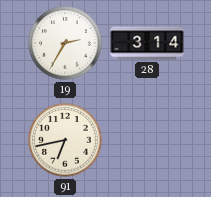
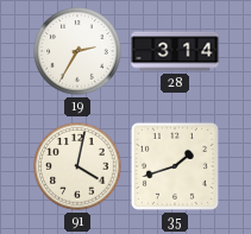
91: 6:43 -> 4:02 (77, 166)
35: none -> 1:42 (175, 166)
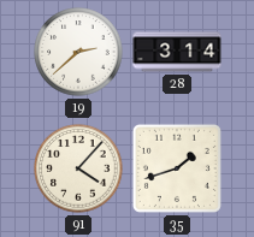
19: 2:35 -> 2:38 (78, 52)
91: 4:02 -> 4:07 (78, 168)
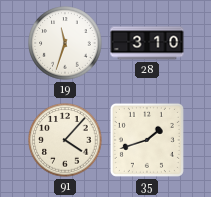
19: 2:38 -> 11:33 (65, 43)
28: 3:14 -> 3:10 (147, 43)
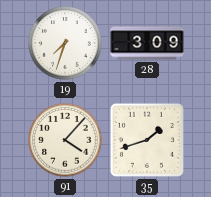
19: 11:33 -> 7:33 (65, 43)
28: 3:10 -> 3:09 (147, 43)
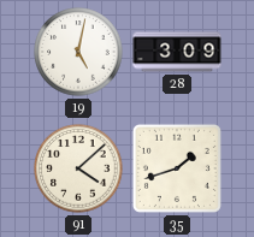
19: 7:33 -> 5:02 (78, 52)
91: 4:07 -> 4:08 (78, 168)
